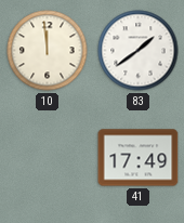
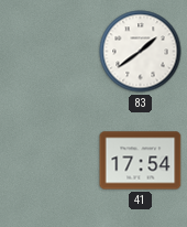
10: 11:59 -> none (48, 51)
41: 17:49 -> 17:54 (141, 161)
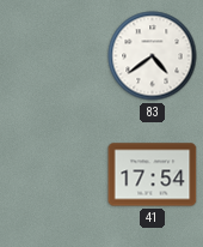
83: 1:39 -> 4:39 (153, 56)
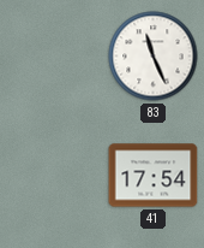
83: 4:39 -> 11:26 (154, 57)
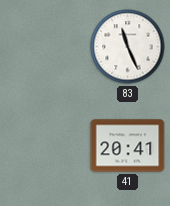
41: 17:54 -> 20:41 (128, 146)
